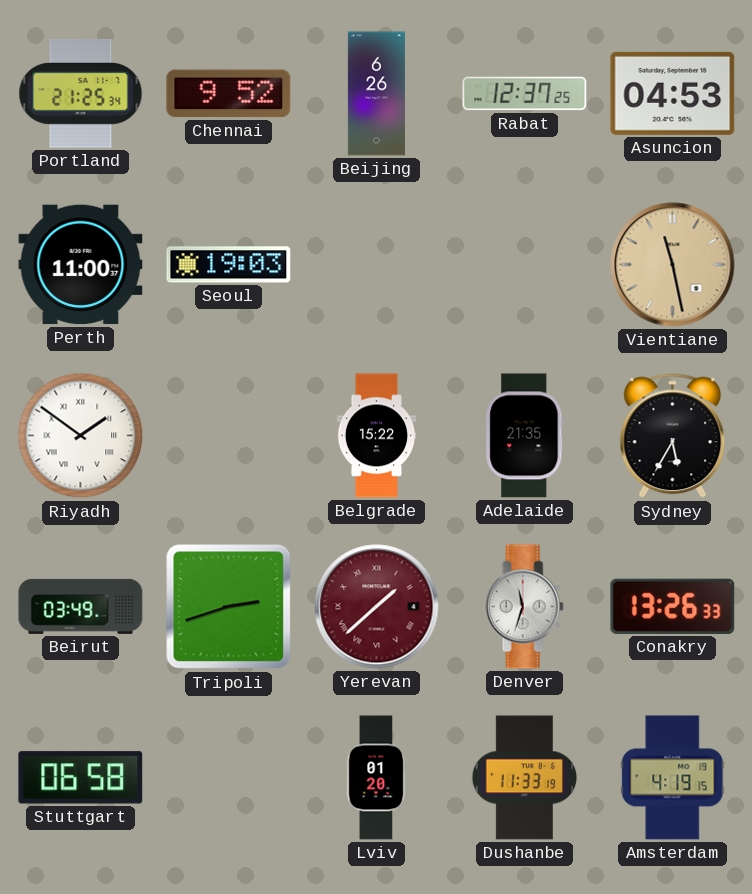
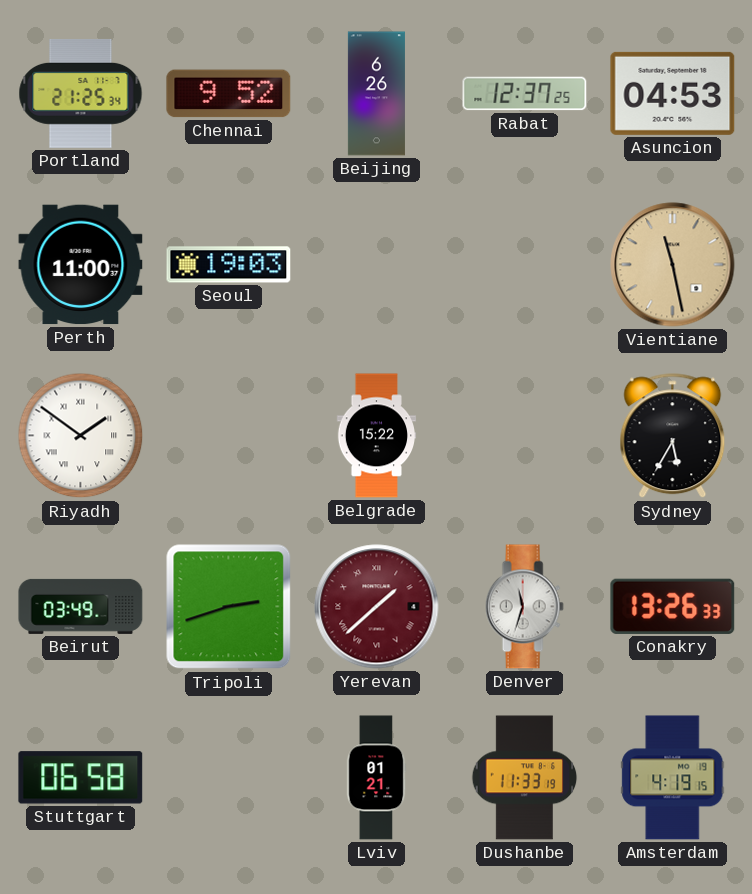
Adelaide: 21:35 -> none (525, 436)
Lviv: 01:20 -> 01:21 (376, 778)
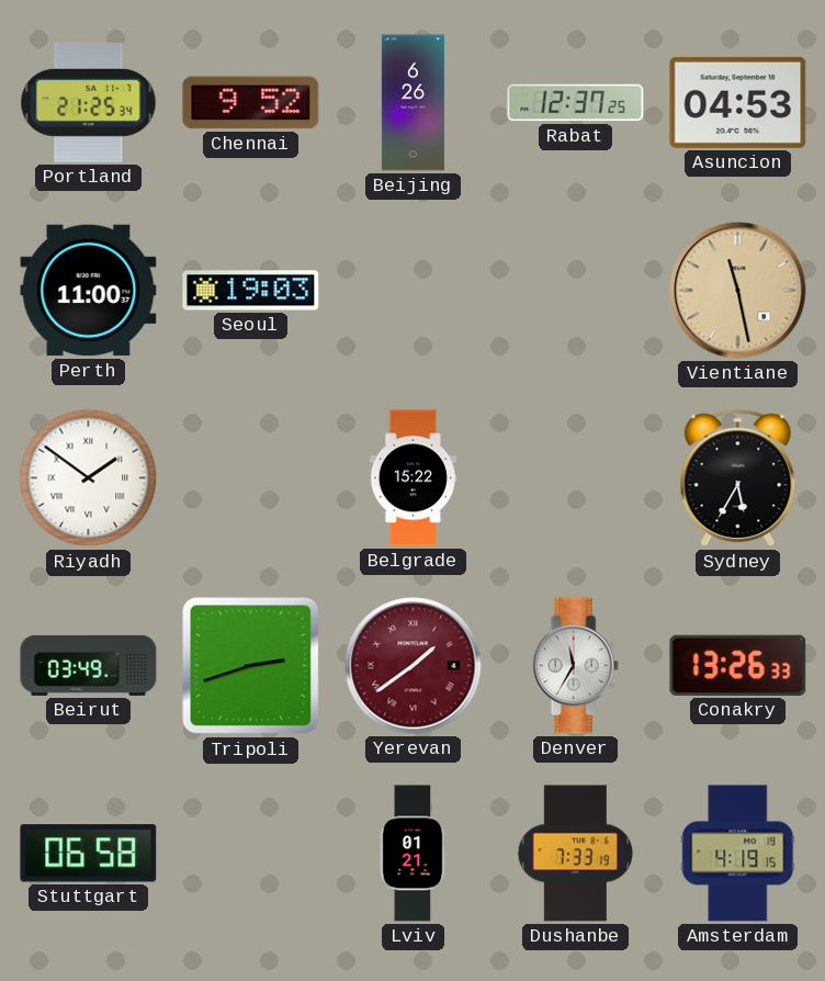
Yerevan: 1:38 -> 1:39 (414, 666)
Denver: 11:33 -> 11:35 (575, 666)
Dushanbe: 11:33 -> 7:33 (576, 854)
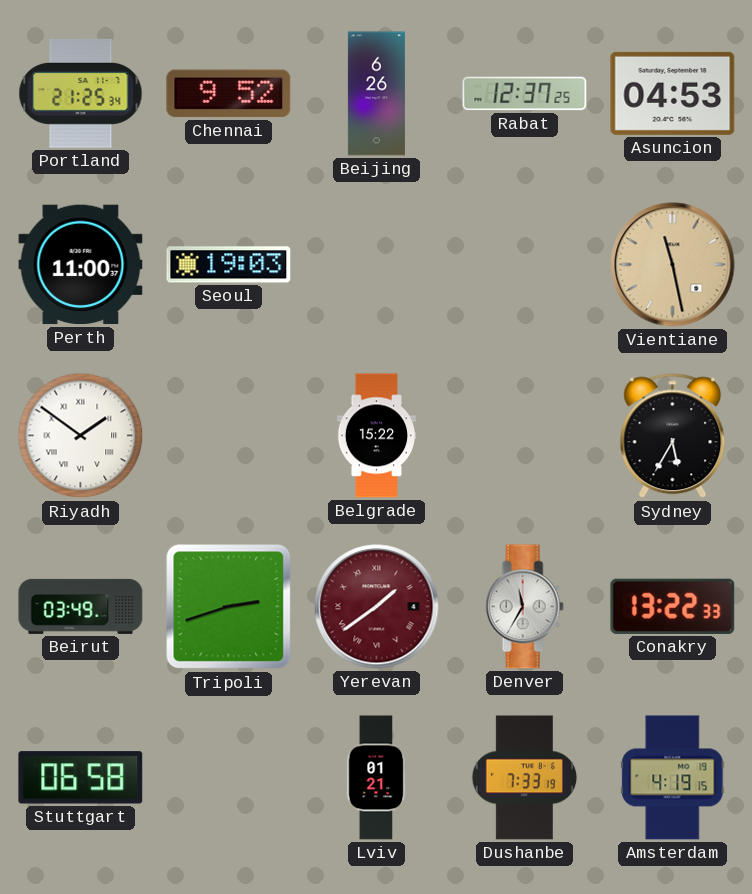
Conakry: 13:26 -> 13:22 (673, 606)
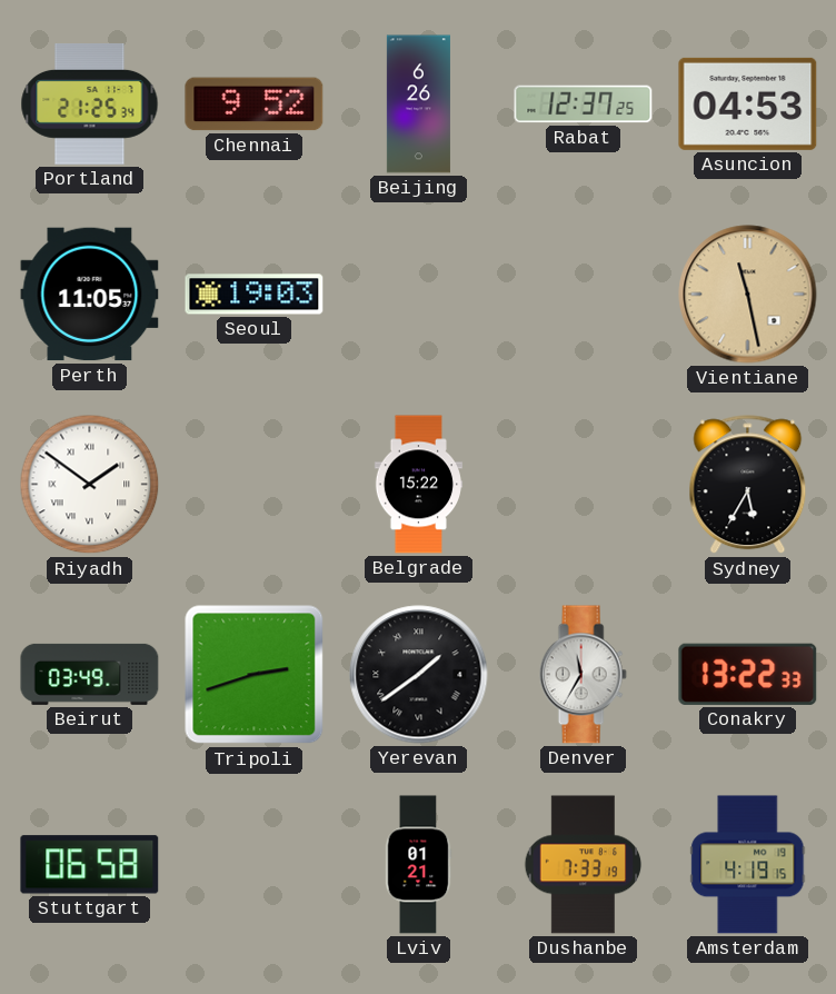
Perth: 11:00 -> 11:05 (90, 295)
Yerevan dial: burgundy -> black (419, 675)
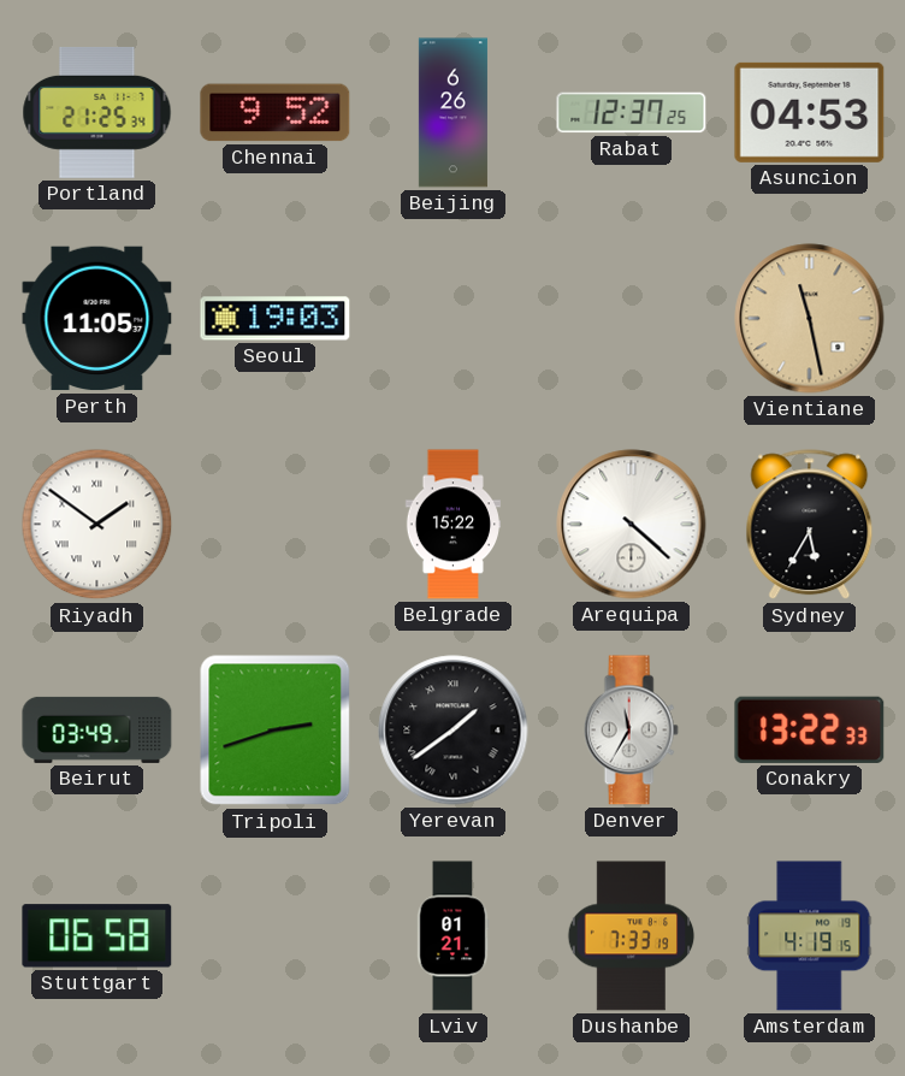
Arequipa: none -> 4:22 (632, 525)
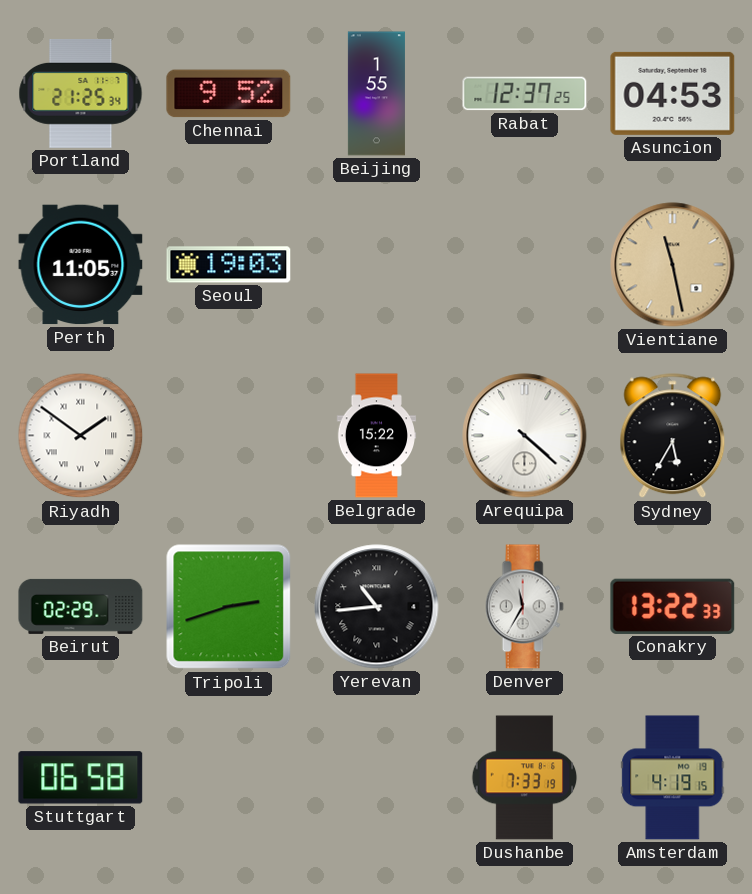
Beijing: 6:26 -> 1:55 (376, 94)
Beirut: 03:49 -> 02:29 (81, 606)
Yerevan: 1:39 -> 10:44 (377, 607)
Lviv: 01:21 -> none (452, 936)
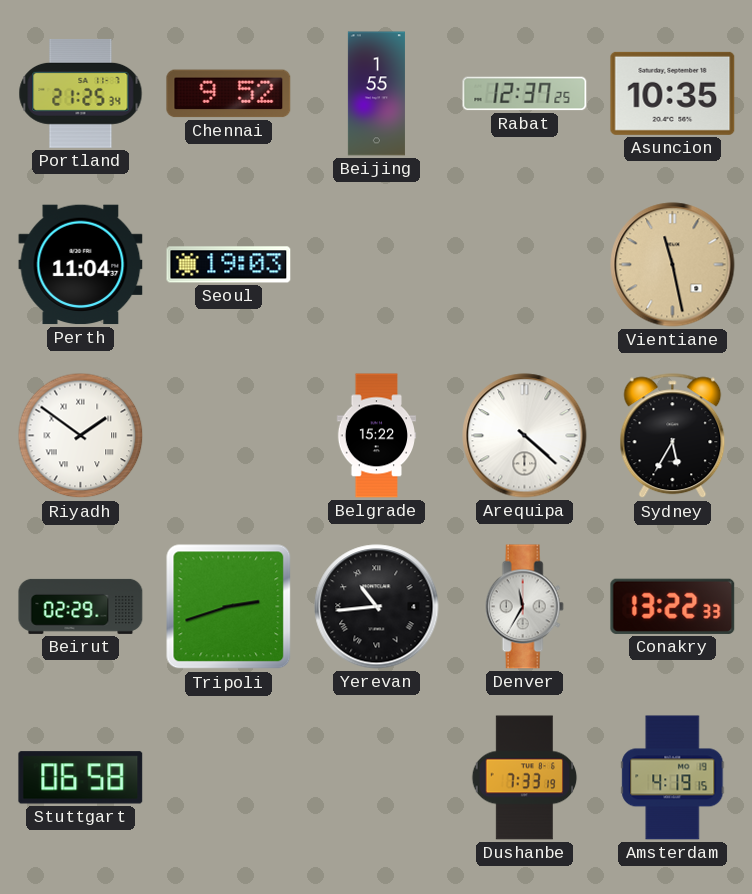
Asuncion: 04:53 -> 10:35 (673, 93)
Perth: 11:05 -> 11:04 (81, 265)
